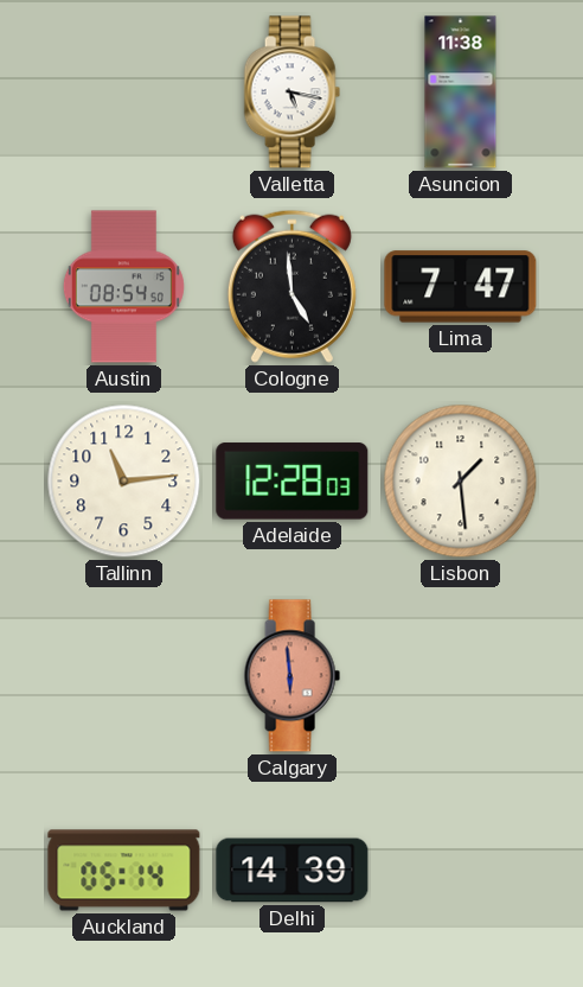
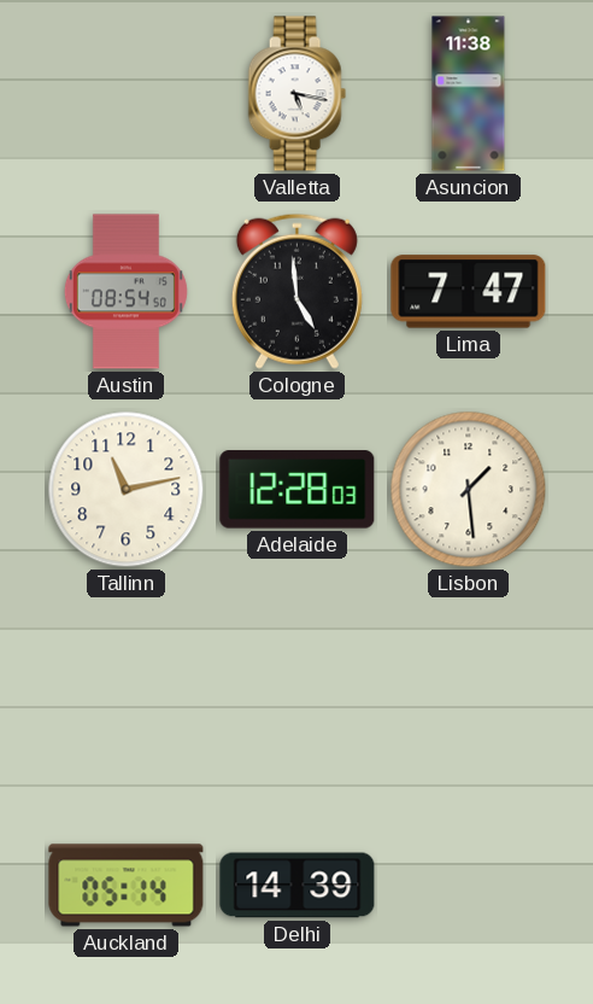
Tallinn: 11:14 -> 11:13 (127, 490)
Calgary: 5:59 -> none (291, 676)
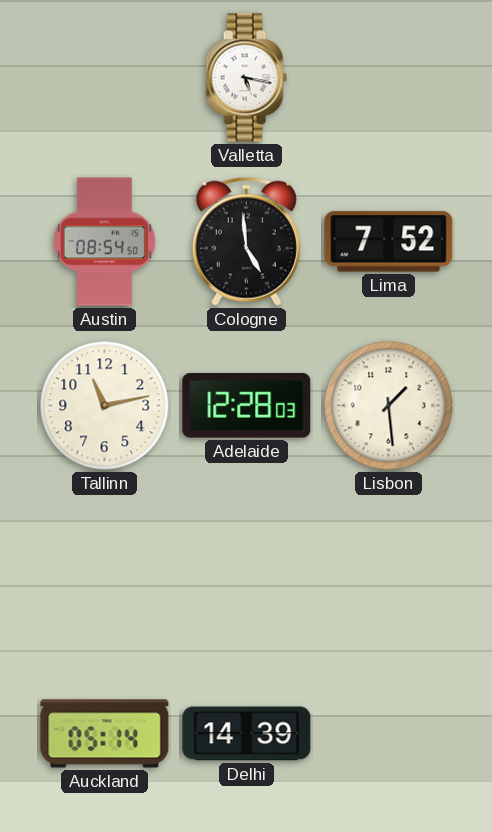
Asuncion: 11:38 -> none (469, 94)
Lima: 7:47 -> 7:52 (389, 242)
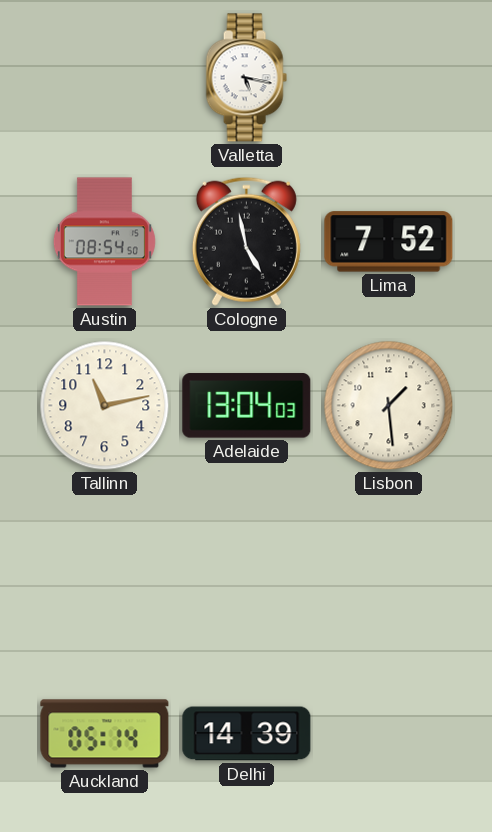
Cologne: 4:59 -> 4:58 (246, 241)
Adelaide: 12:28 -> 13:04 (247, 406)
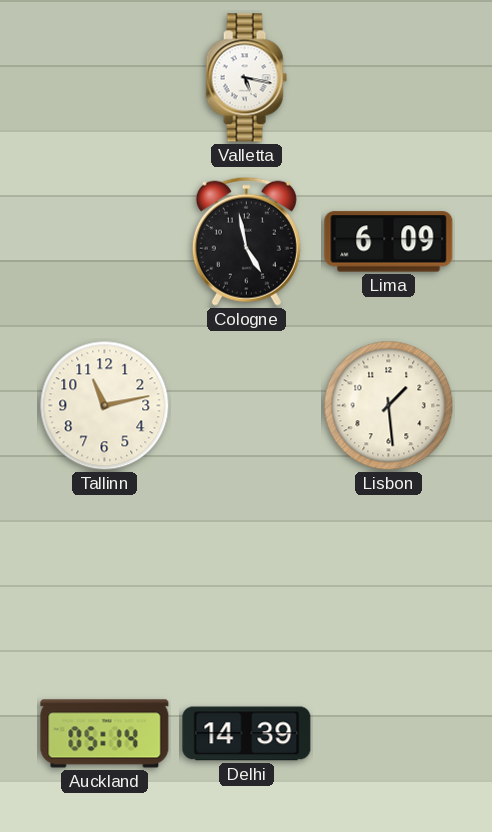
Austin: 08:54 -> none (104, 242)
Lima: 7:52 -> 6:09 (389, 242)
Adelaide: 13:04 -> none (247, 406)
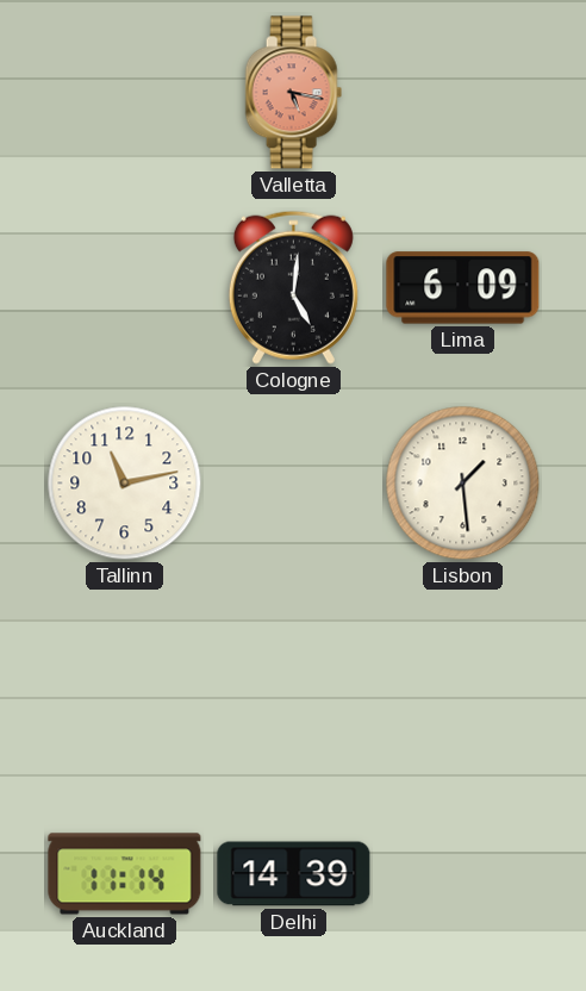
Valletta dial: white -> salmon (293, 93)
Cologne: 4:58 -> 5:01 (293, 287)
Auckland: 05:14 -> 11:14 (125, 874)
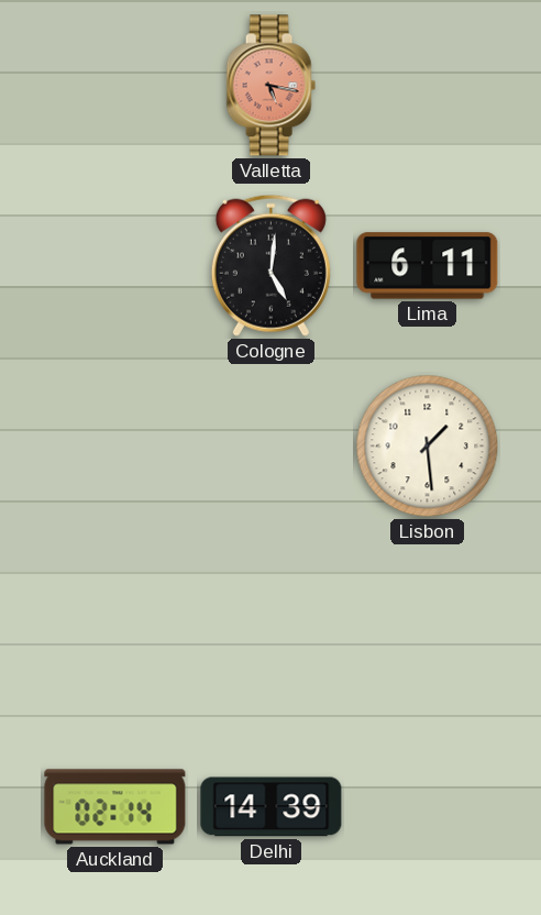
Lima: 6:09 -> 6:11 (428, 266)
Tallinn: 11:13 -> none (125, 484)
Auckland: 11:14 -> 02:14 (115, 807)
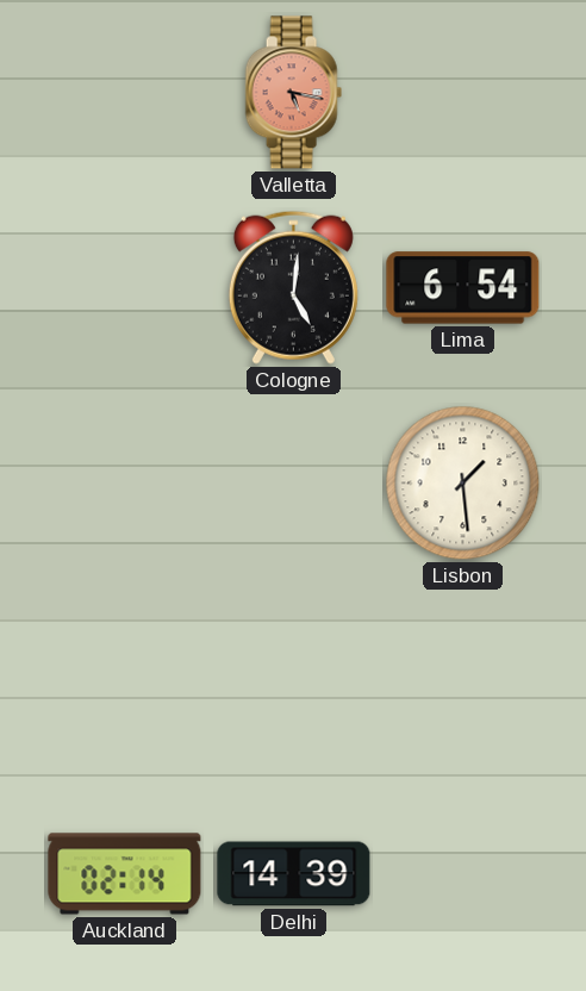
Lima: 6:11 -> 6:54 (463, 288)
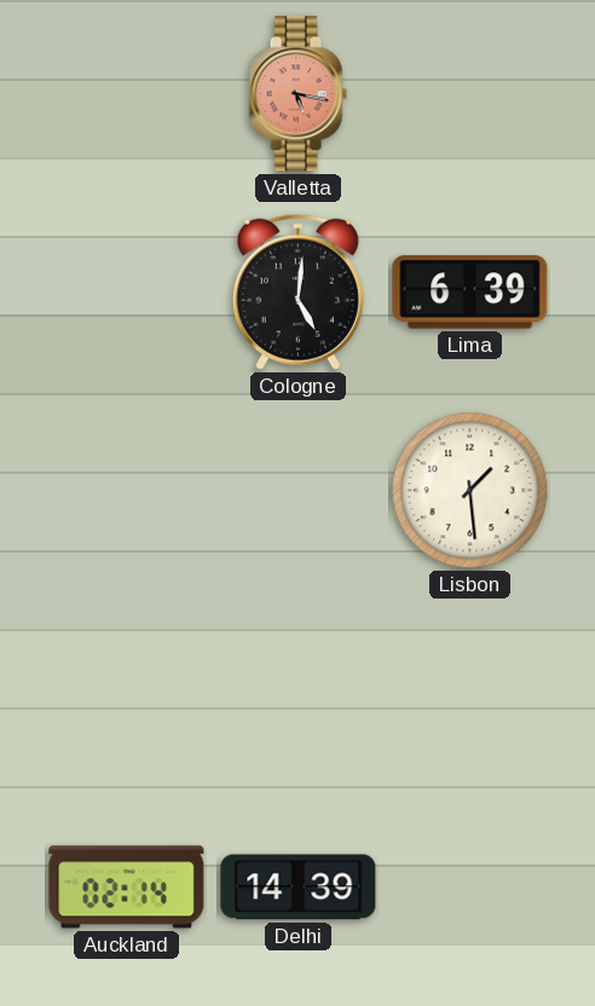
Lima: 6:54 -> 6:39 (470, 293)
